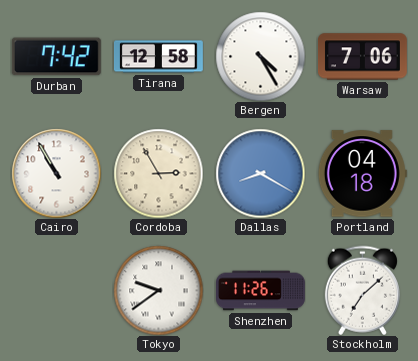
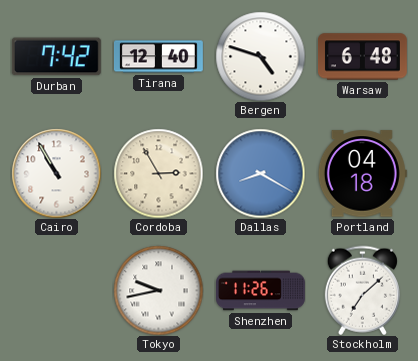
Tirana: 12:58 -> 12:40 (158, 57)
Bergen: 4:25 -> 4:48 (260, 56)
Warsaw: 7:06 -> 6:48 (363, 57)
Tokyo: 9:39 -> 9:43 (158, 290)
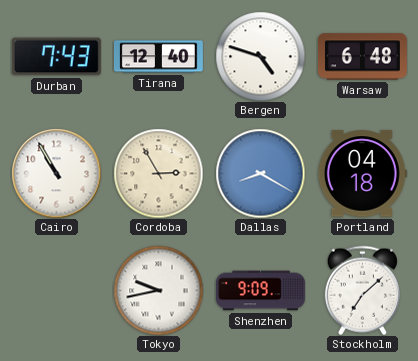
Durban: 7:42 -> 7:43 (56, 57)
Shenzhen: 11:26 -> 9:09 (261, 291)
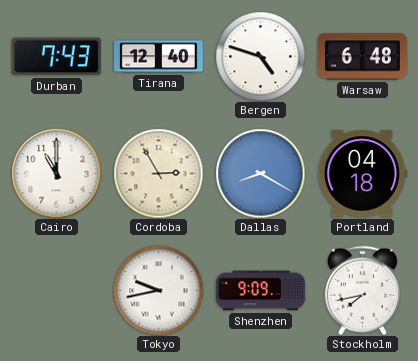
Cairo: 10:55 -> 11:00 (56, 173)
Stockholm: 7:08 -> 7:43 (362, 290)
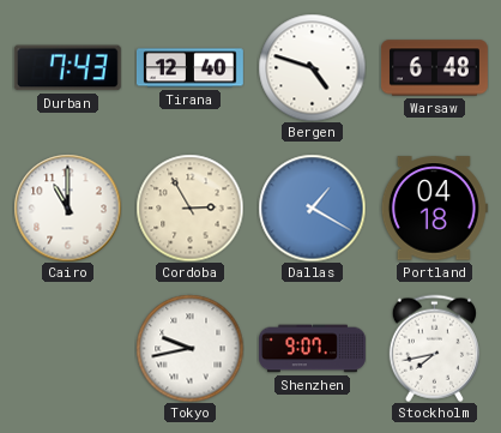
Dallas: 8:20 -> 1:20 (312, 208)
Shenzhen: 9:09 -> 9:07 (313, 349)
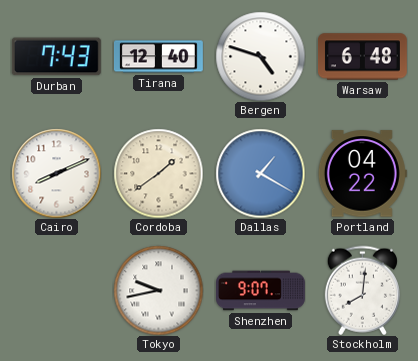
Cairo: 11:00 -> 8:11 (56, 173)
Cordoba: 2:55 -> 1:39 (158, 173)
Portland: 04:18 -> 04:22 (362, 174)
Stockholm: 7:43 -> 8:01 (362, 290)
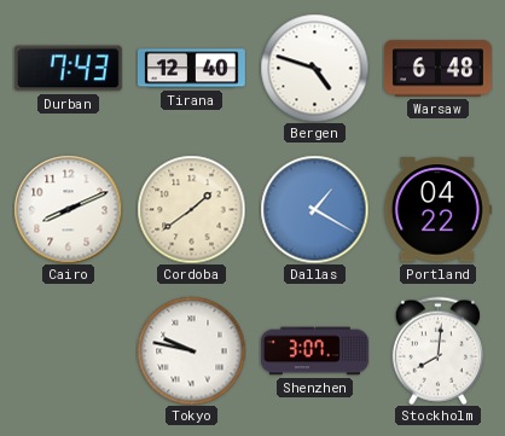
Tokyo: 9:43 -> 9:47 (191, 350)
Shenzhen: 9:07 -> 3:07 (315, 351)
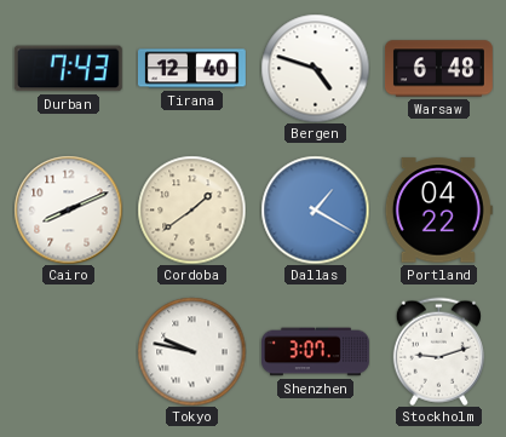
Stockholm: 8:01 -> 9:12 (438, 351)
